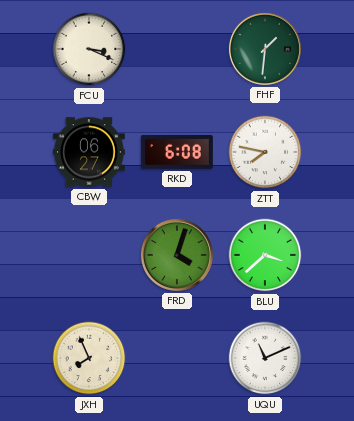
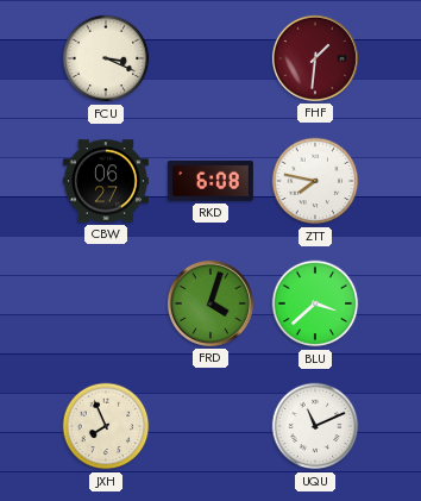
FHF dial: green -> burgundy (315, 58)
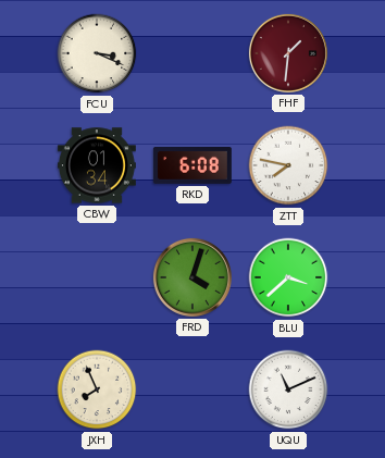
CBW: 06:27 -> 01:34 (97, 165)
